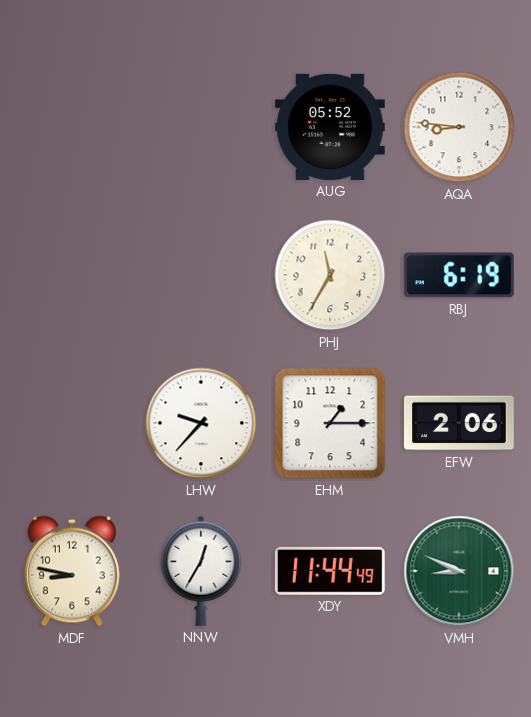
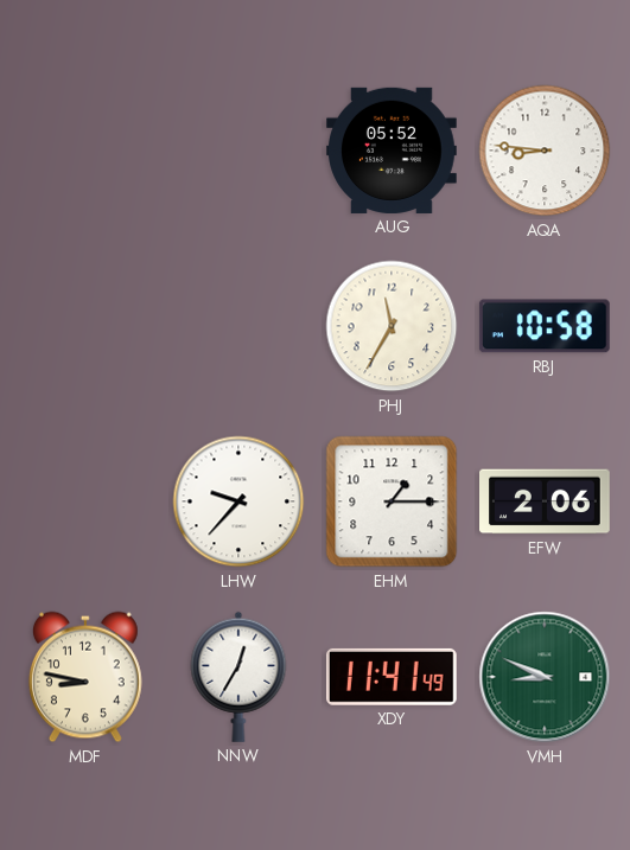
RBJ: 6:19 -> 10:58 (545, 326)
XDY: 11:44 -> 11:41 (392, 677)
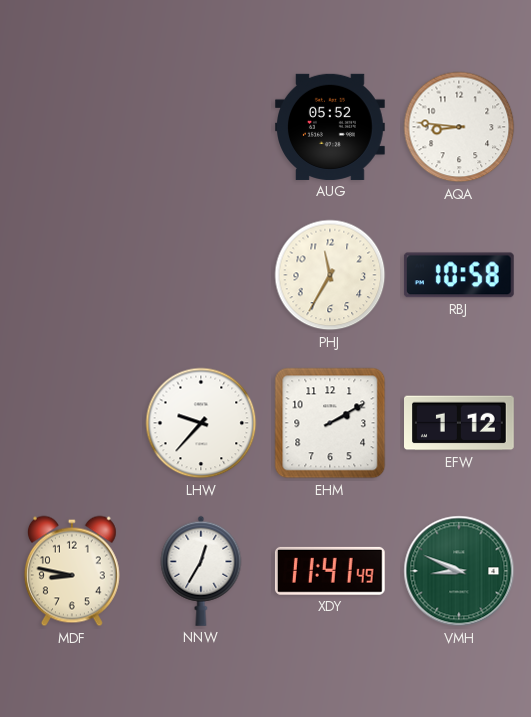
EHM: 1:15 -> 2:10 (330, 423)
EFW: 2:06 -> 1:12 (460, 423)
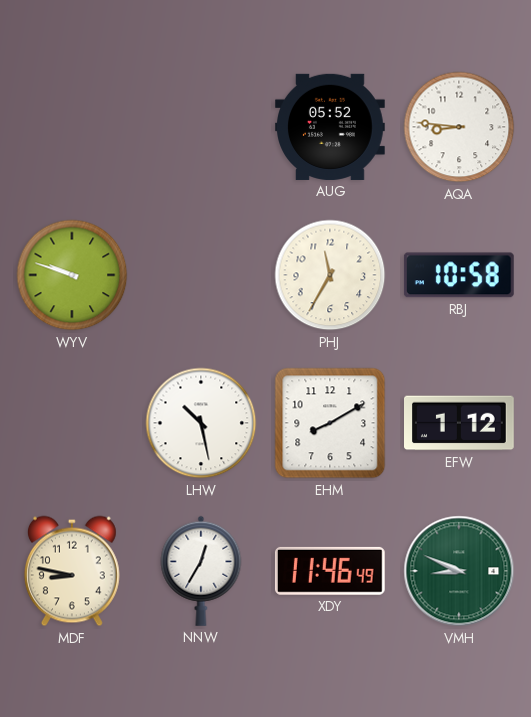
WYV: none -> 9:48 (72, 275)
LHW: 9:37 -> 10:28 (201, 423)
EHM: 2:10 -> 8:10 (330, 423)
XDY: 11:41 -> 11:46 (330, 571)
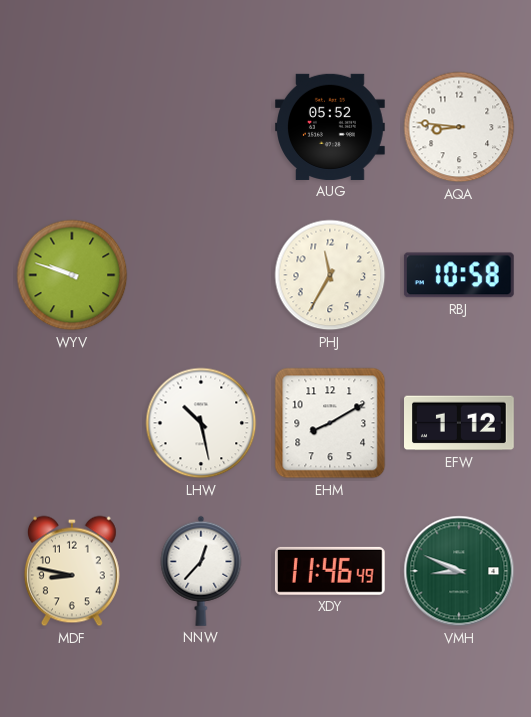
NNW: 12:35 -> 12:37 (201, 571)
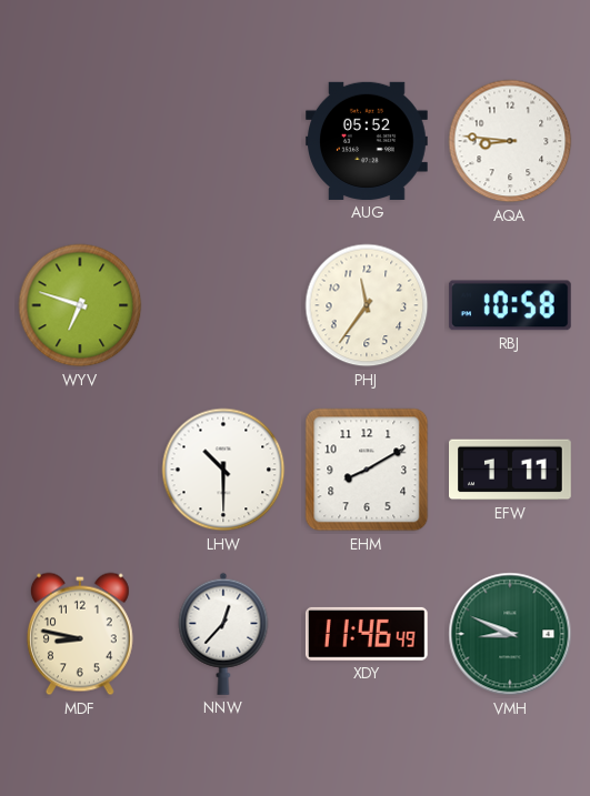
WYV: 9:48 -> 6:48 (80, 305)
PHJ: 11:35 -> 11:36 (367, 305)
LHW: 10:28 -> 10:30 (223, 470)
EFW: 1:12 -> 1:11 (511, 470)
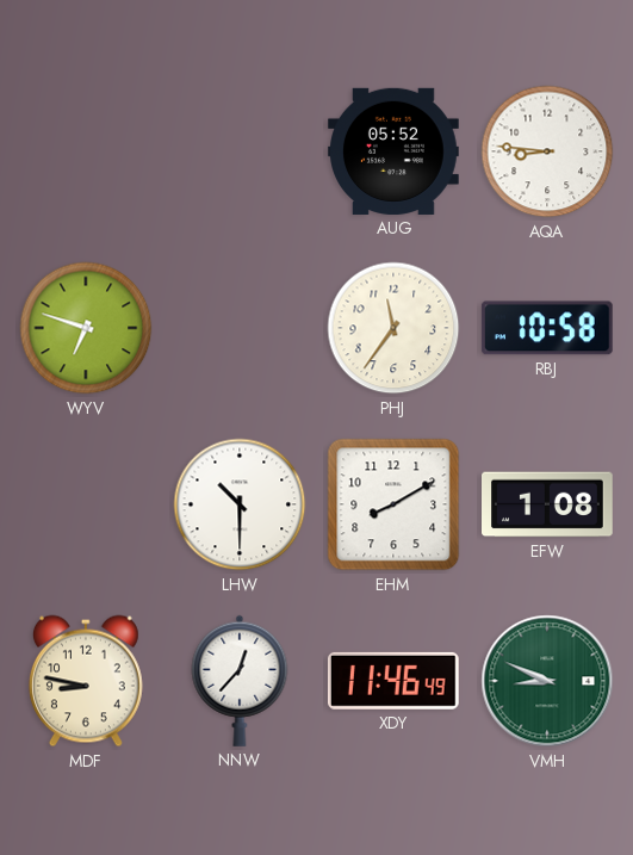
EFW: 1:11 -> 1:08 (548, 504)
